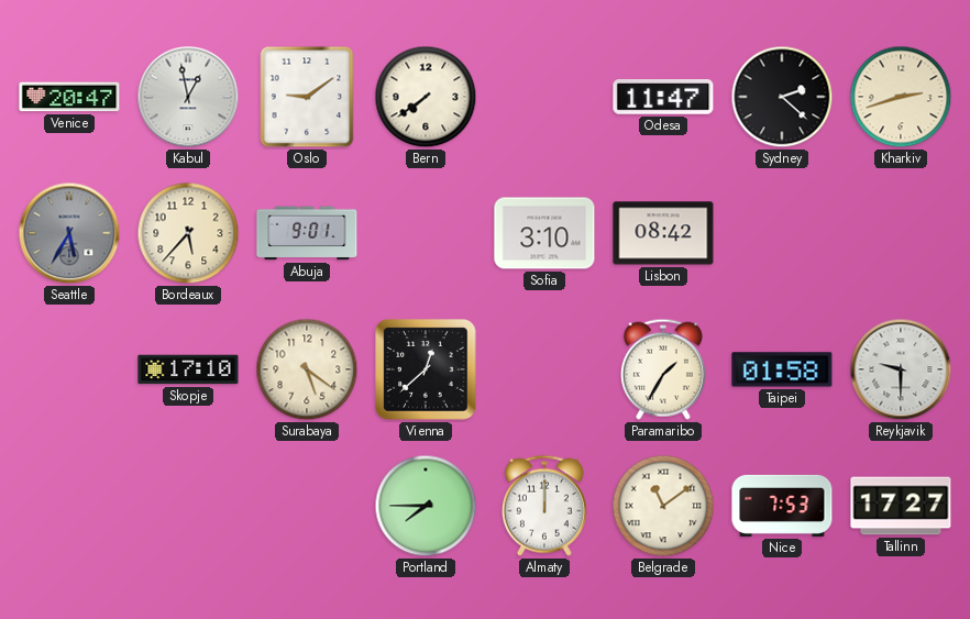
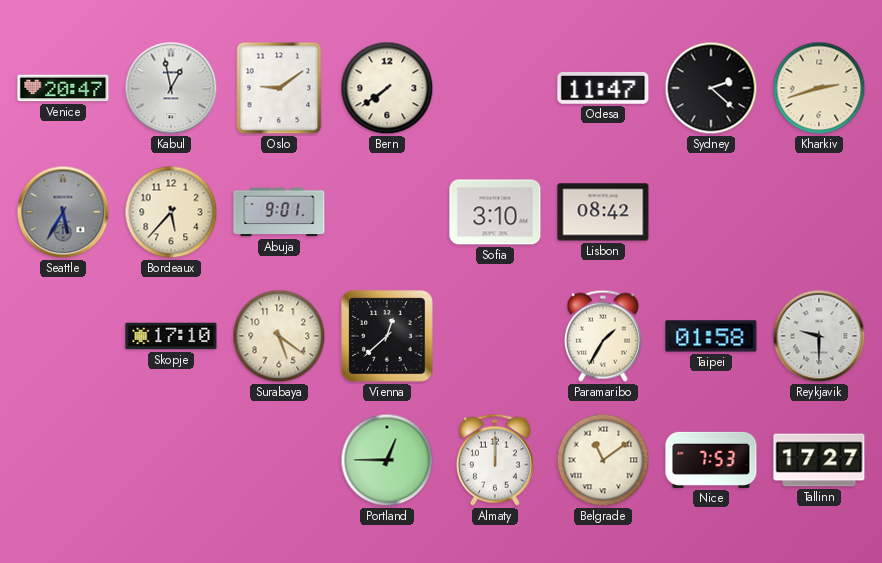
Portland: 7:45 -> 12:45 (387, 460)
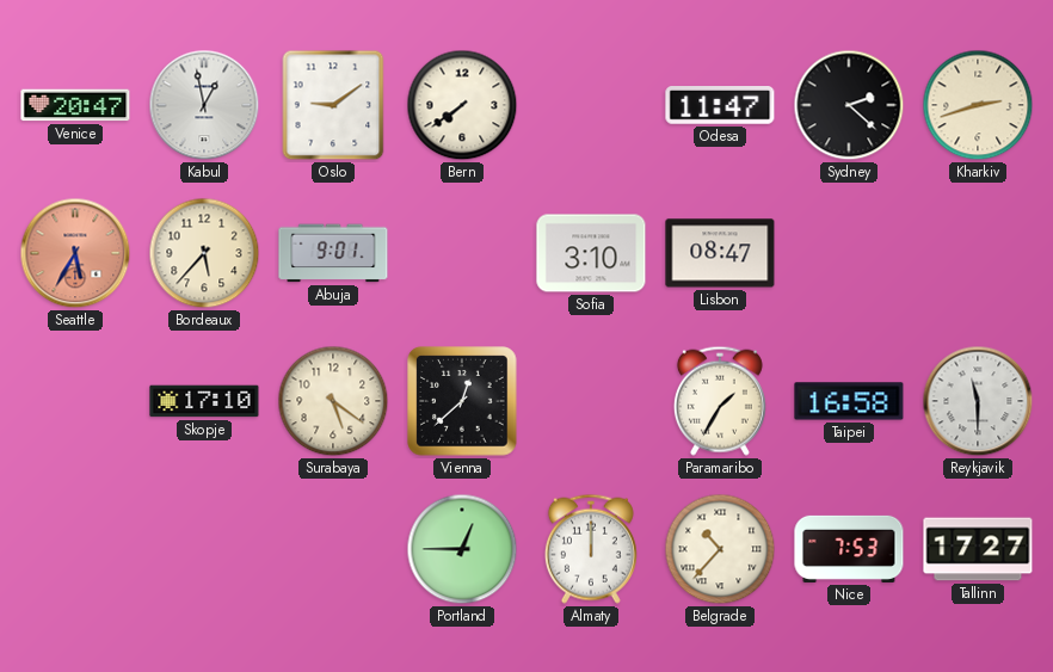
Seattle dial: grey -> salmon (75, 253)
Lisbon: 08:42 -> 08:47 (720, 253)
Taipei: 01:58 -> 16:58 (849, 401)
Reykjavik: 9:30 -> 11:30 (978, 401)
Belgrade: 11:09 -> 10:37 (720, 549)
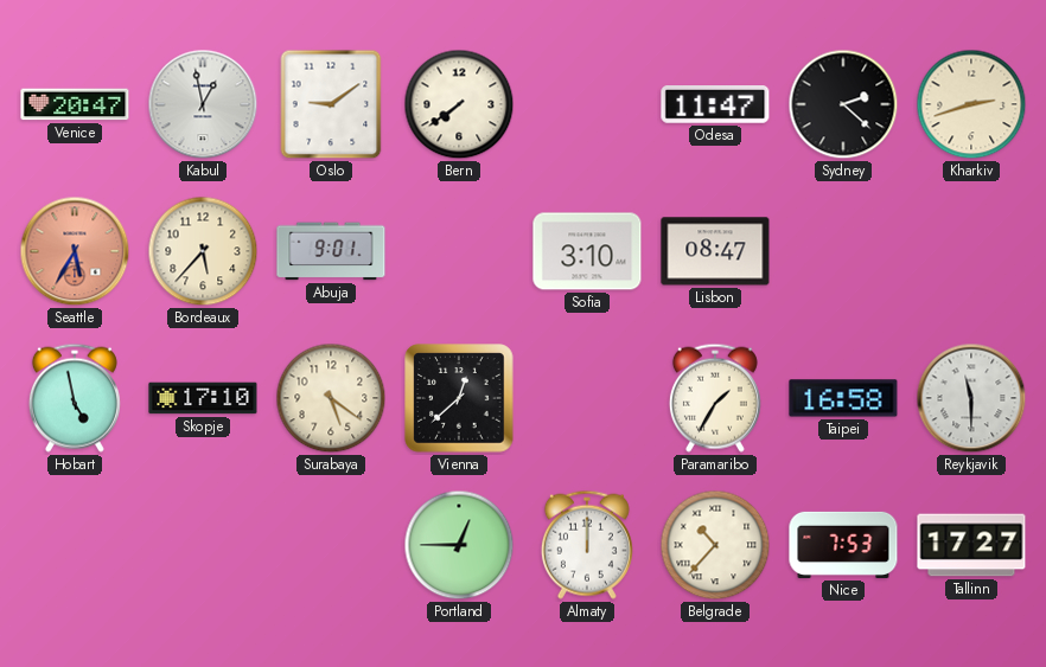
Hobart: none -> 4:58 (75, 398)
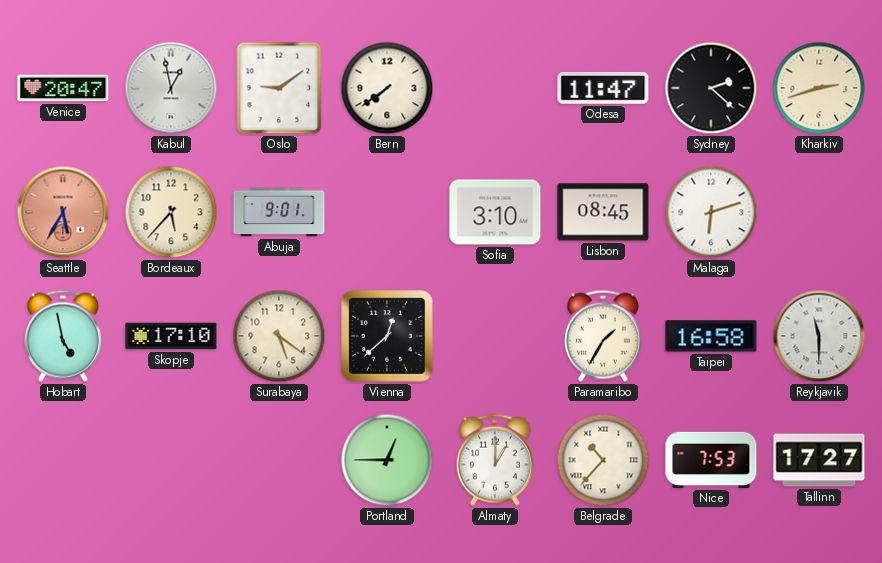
Lisbon: 08:47 -> 08:45 (603, 212)
Malaga: none -> 6:12 (711, 212)
Almaty: 12:00 -> 1:00 (495, 460)
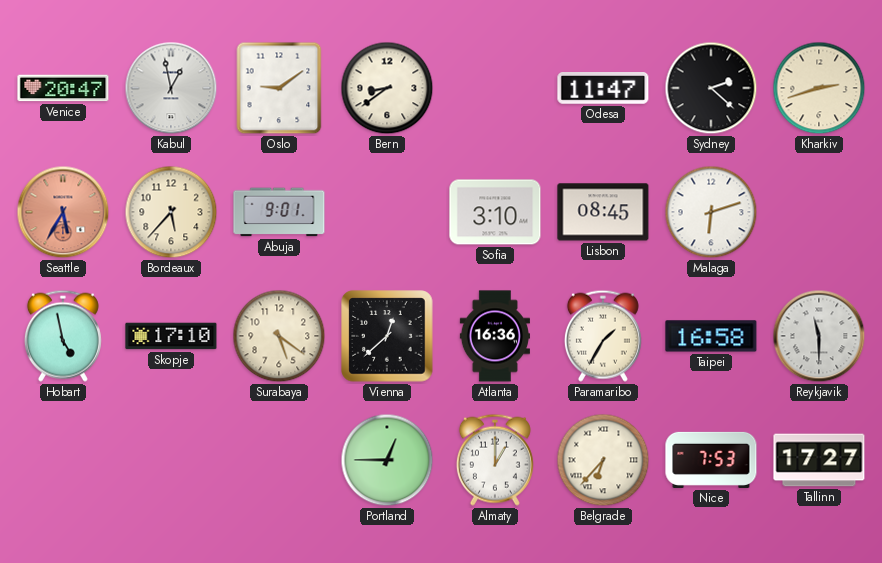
Bern: 7:39 -> 8:39 (387, 88)
Atlanta: none -> 16:36 (494, 336)
Belgrade: 10:37 -> 6:37 (603, 460)
